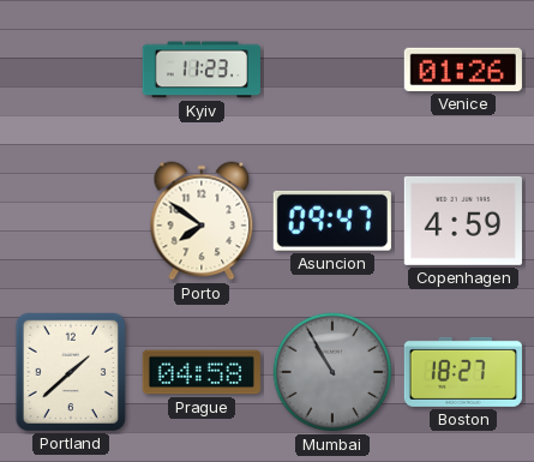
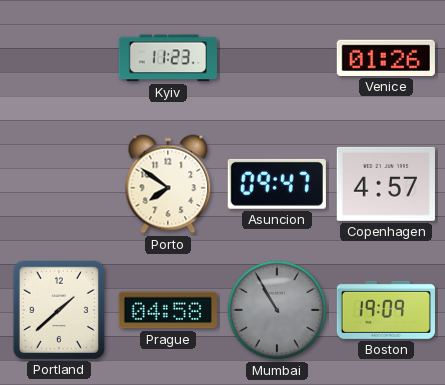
Copenhagen: 4:59 -> 4:57 (386, 184)
Boston: 18:27 -> 19:09 (386, 310)
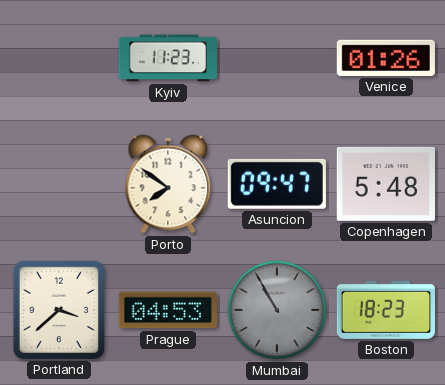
Copenhagen: 4:57 -> 5:48 (386, 184)
Portland: 1:38 -> 3:38 (59, 310)
Prague: 04:58 -> 04:53 (168, 310)
Boston: 19:09 -> 18:23 (386, 310)
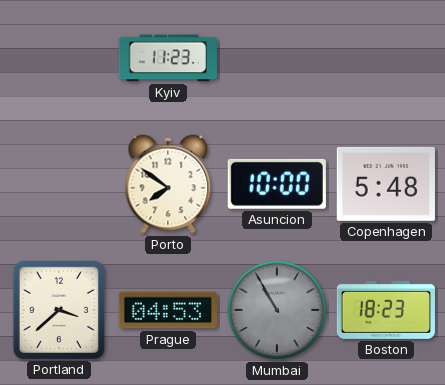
Venice: 01:26 -> none (386, 58)
Asuncion: 09:47 -> 10:00 (277, 184)
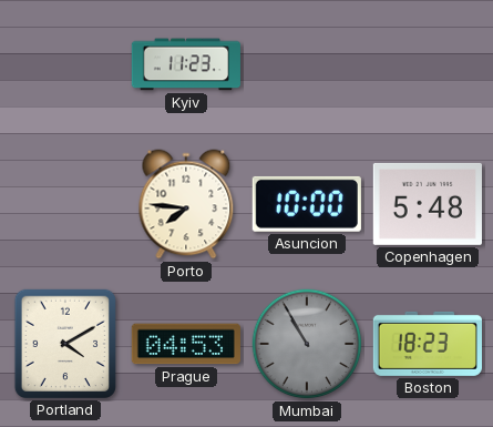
Porto: 7:51 -> 7:46 (186, 204)
Portland: 3:38 -> 4:10 (65, 344)
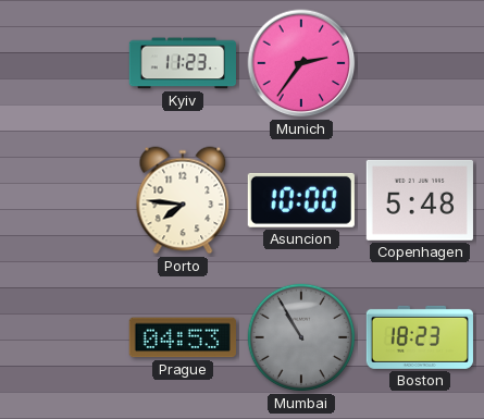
Munich: none -> 2:36 (301, 63)
Portland: 4:10 -> none (65, 344)
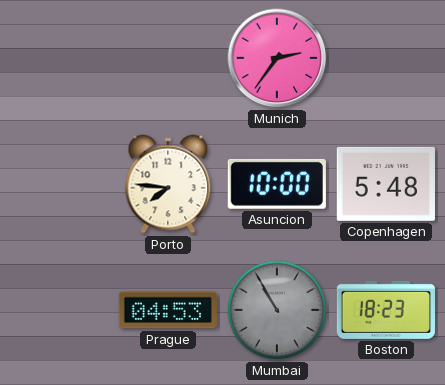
Kyiv: 11:23 -> none (183, 63)
